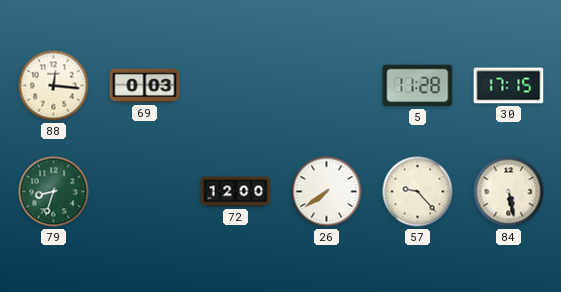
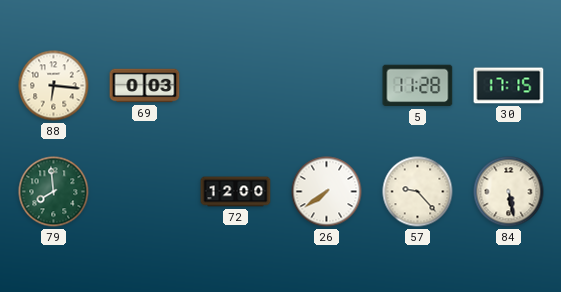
88: 12:16 -> 6:16 (54, 86)
79: 8:33 -> 7:59 (54, 192)
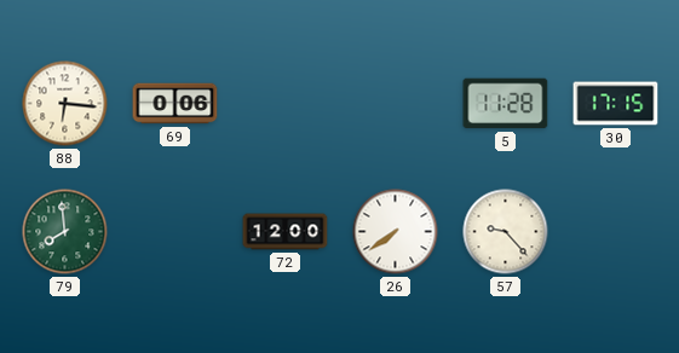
69: 0:03 -> 0:06 (175, 104)
84: 5:28 -> none (509, 192)
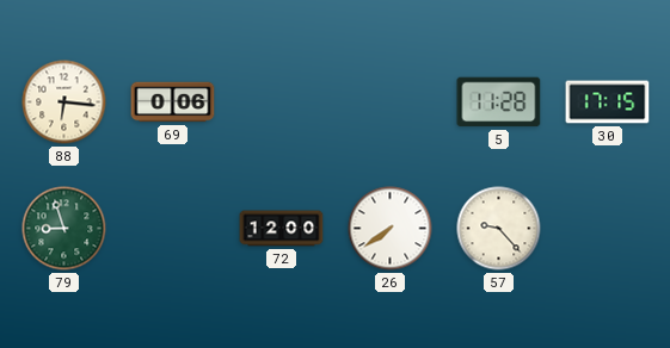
79: 7:59 -> 8:57 (64, 229)
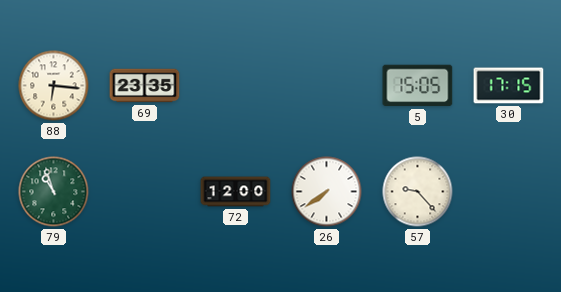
69: 0:06 -> 23:35 (145, 86)
5: 11:28 -> 15:05 (418, 86)
79: 8:57 -> 10:57 (54, 192)
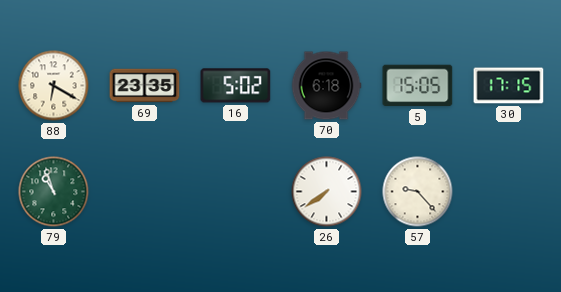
88: 6:16 -> 6:20 (54, 86)
16: none -> 5:02 (236, 86)
70: none -> 6:18 (326, 86)
72: 12:00 -> none (236, 192)
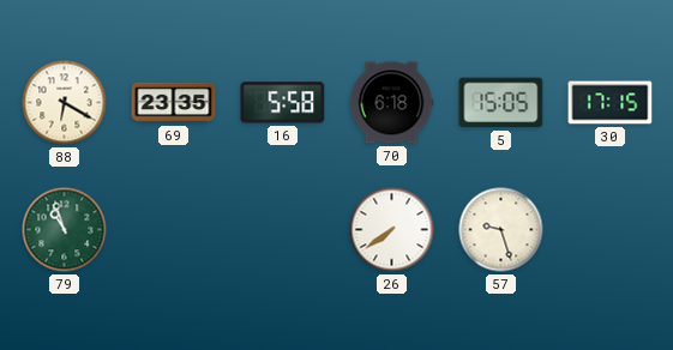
16: 5:02 -> 5:58 (283, 103)
57: 9:23 -> 9:27 (501, 230)
